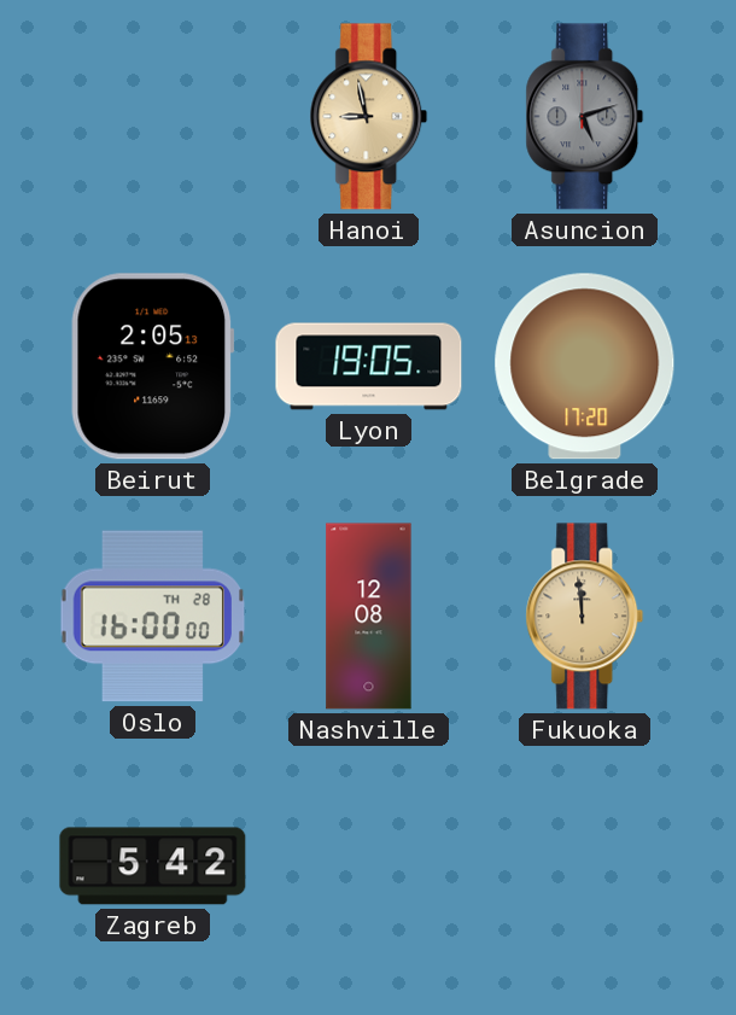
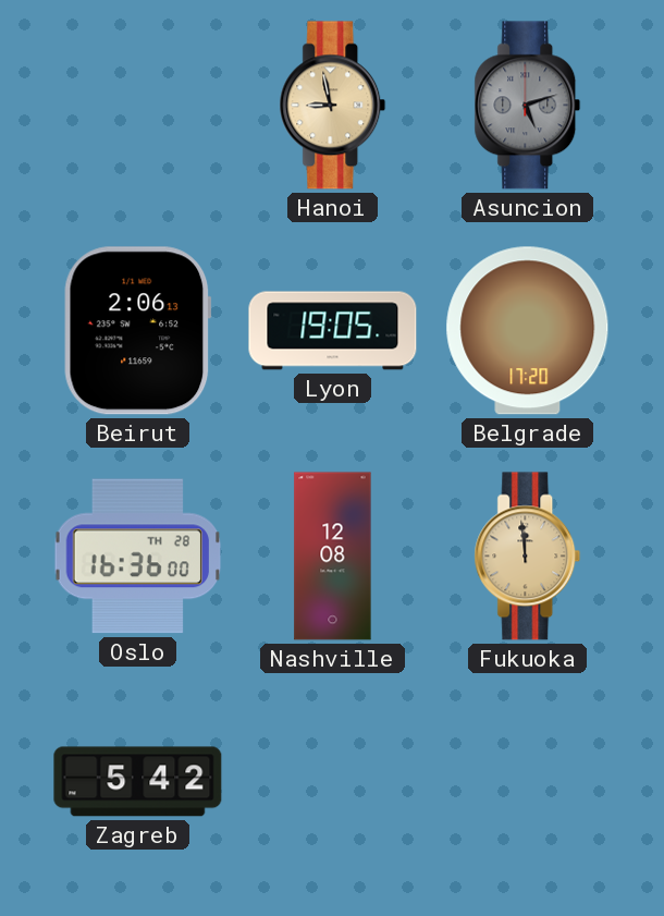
Beirut: 2:05 -> 2:06 (138, 331)
Oslo: 16:00 -> 16:36 (138, 557)
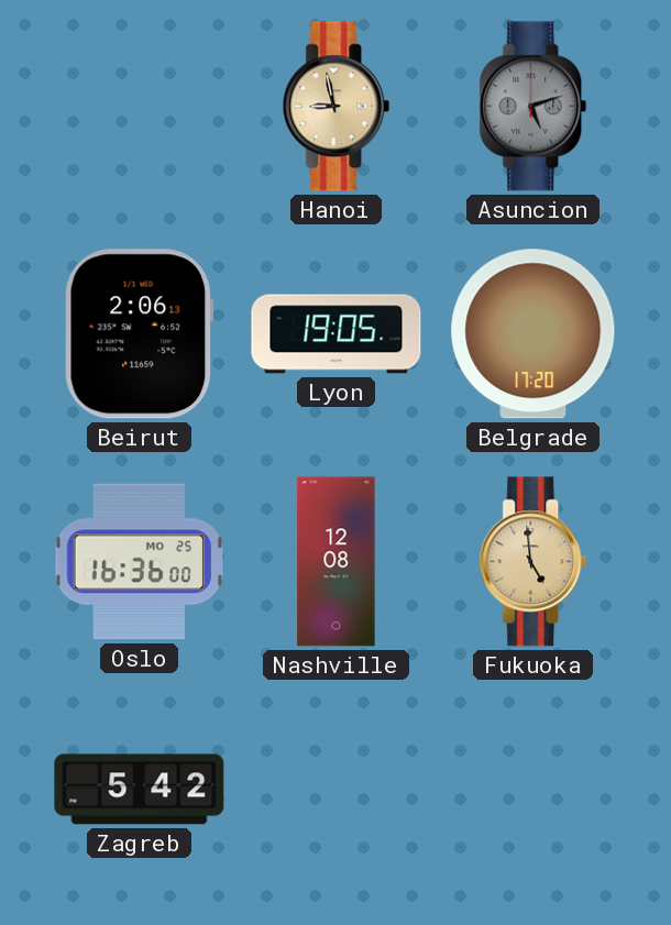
Oslo date: TH 28 -> MO 25 (140, 562)
Fukuoka: 11:59 -> 4:59 (533, 562)
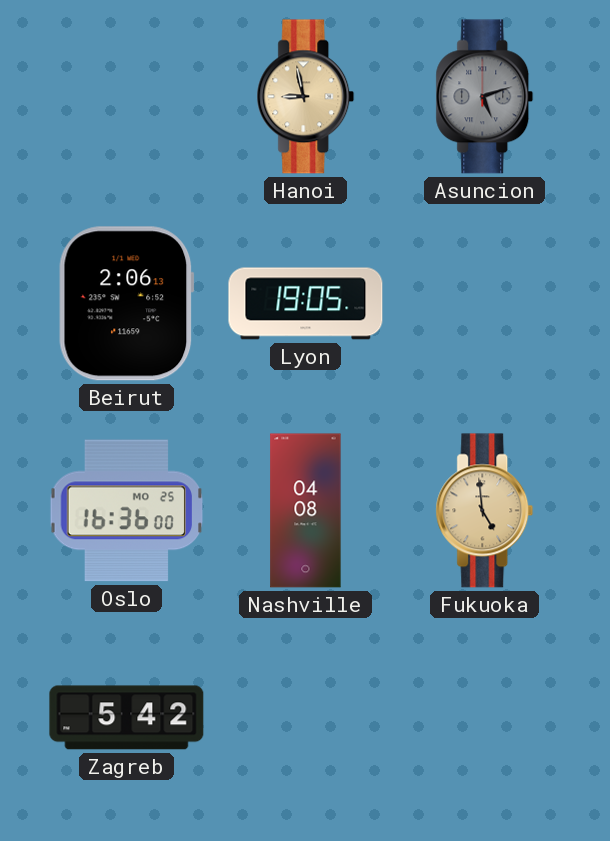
Belgrade: 17:20 -> none (533, 334)
Nashville: 12:08 -> 04:08 (306, 511)
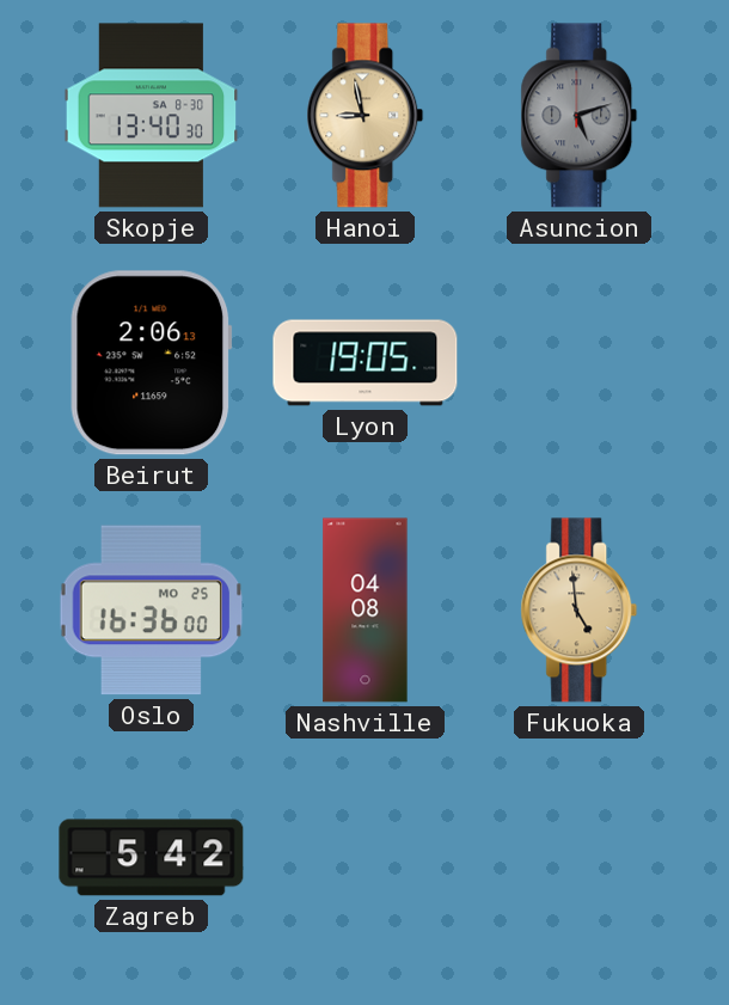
Skopje: none -> 13:40 (152, 116)
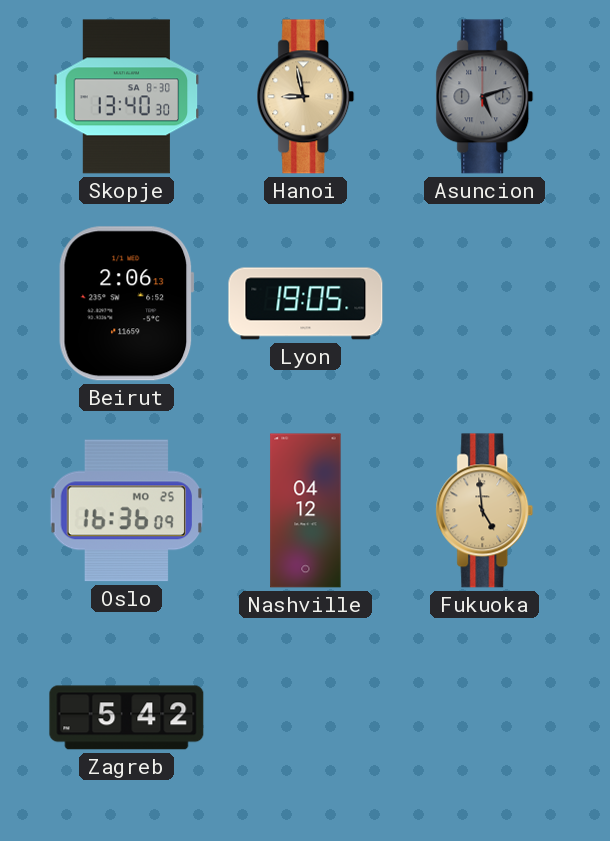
Oslo: 16:36:00 -> 16:36:09 (127, 511)
Nashville: 04:08 -> 04:12 (306, 511)
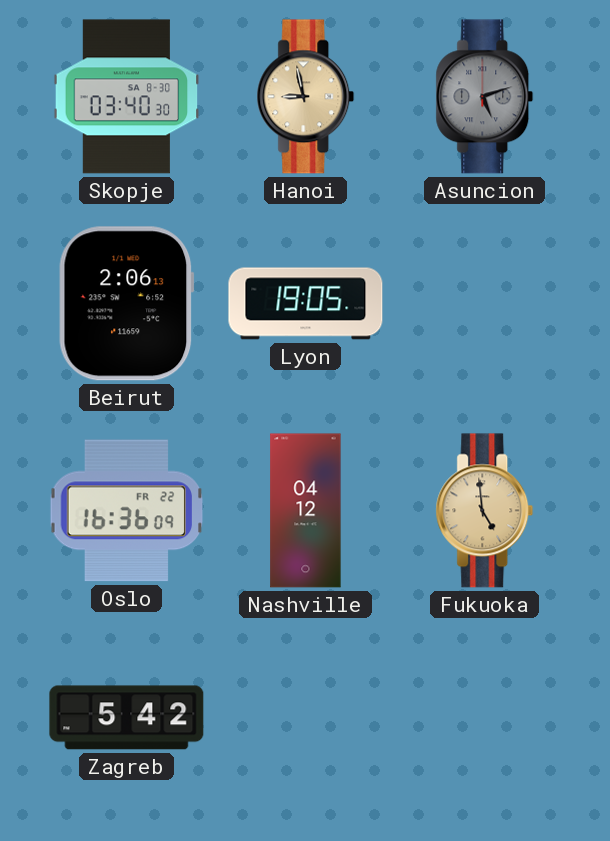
Skopje: 13:40 -> 03:40 (127, 97)
Oslo date: MO 25 -> FR 22 (127, 511)
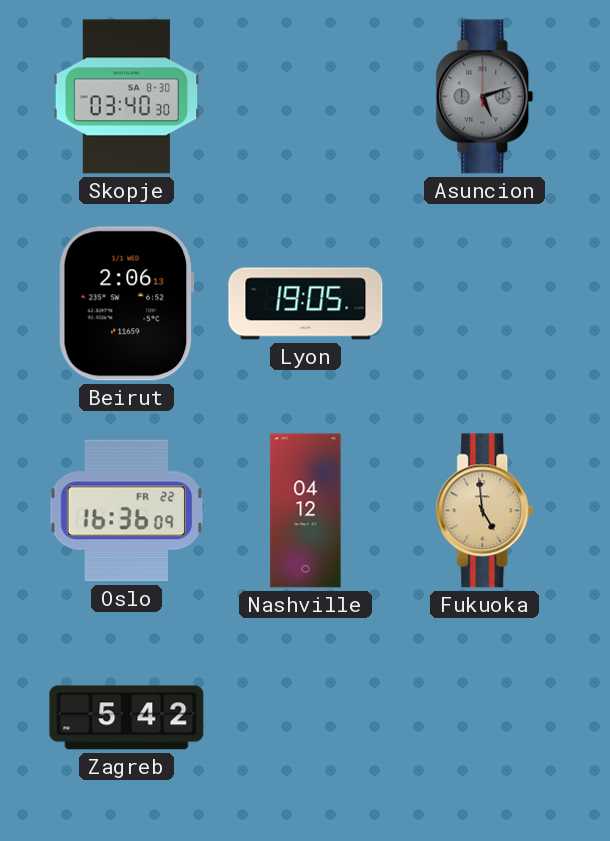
Hanoi: 8:58 -> none (306, 97)
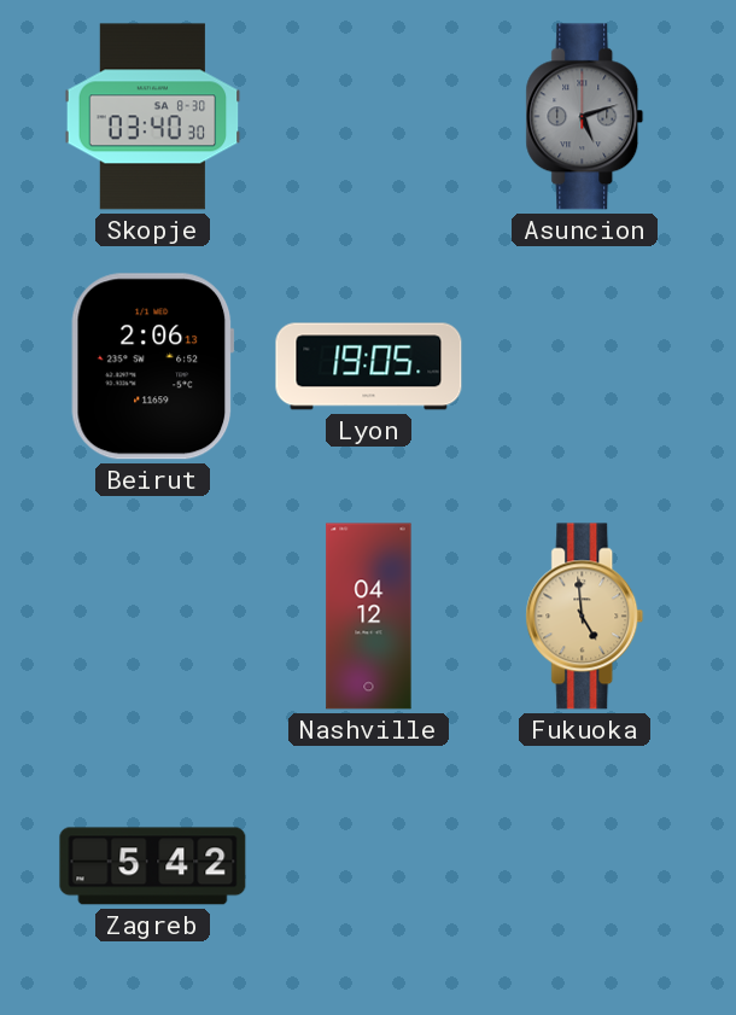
Oslo: 16:36 -> none (127, 511)
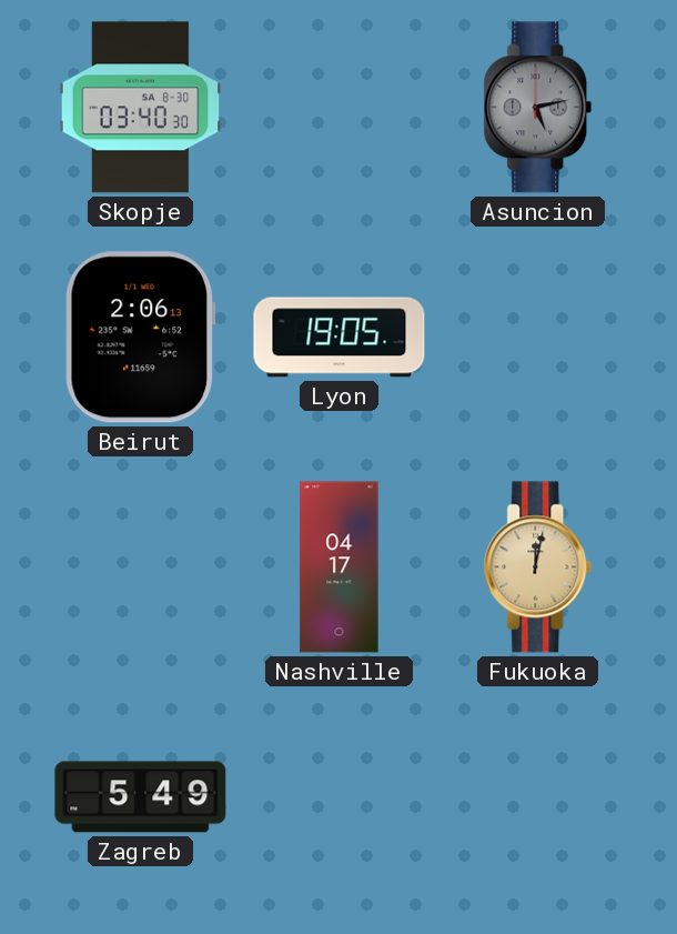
Asuncion: 5:12 -> 5:13 (538, 108)
Nashville: 04:12 -> 04:17 (340, 568)
Fukuoka: 4:59 -> 12:02 (538, 568)
Zagreb: 5:42 -> 5:49 (141, 797)
